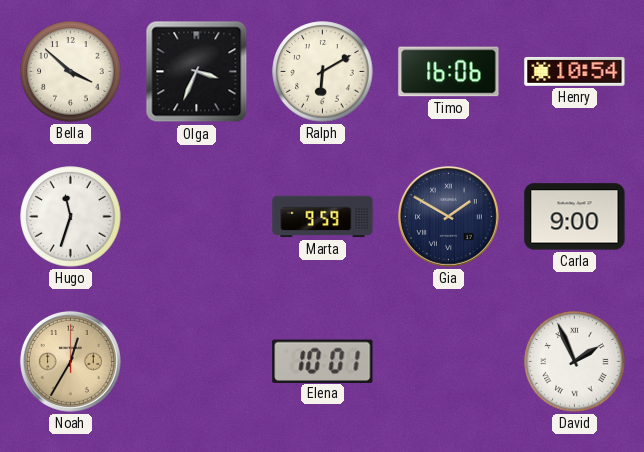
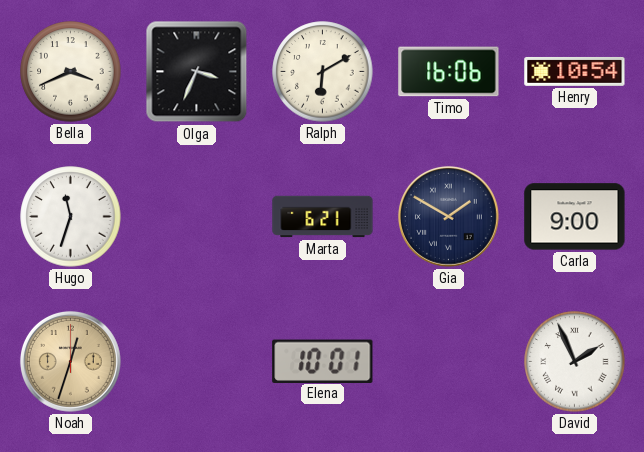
Bella: 3:52 -> 3:41 (71, 72)
Marta: 9:59 -> 6:21 (323, 217)
Noah: 12:35 -> 12:33 (70, 361)
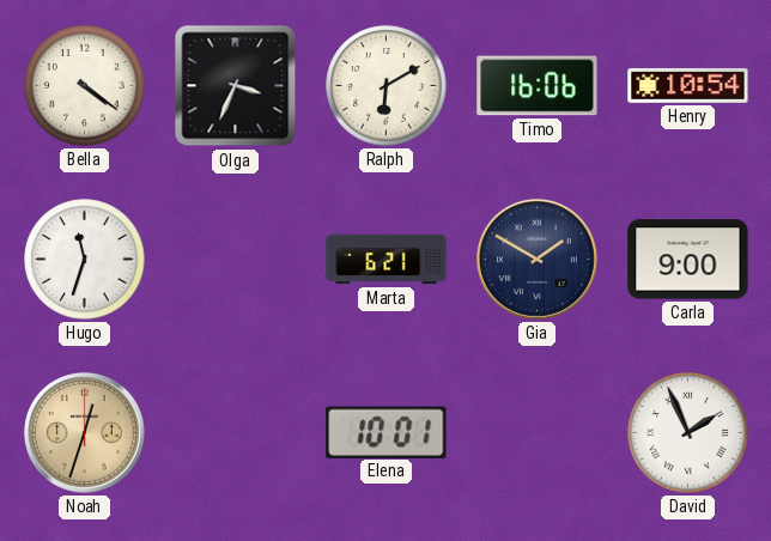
Bella: 3:41 -> 4:21 (85, 86)
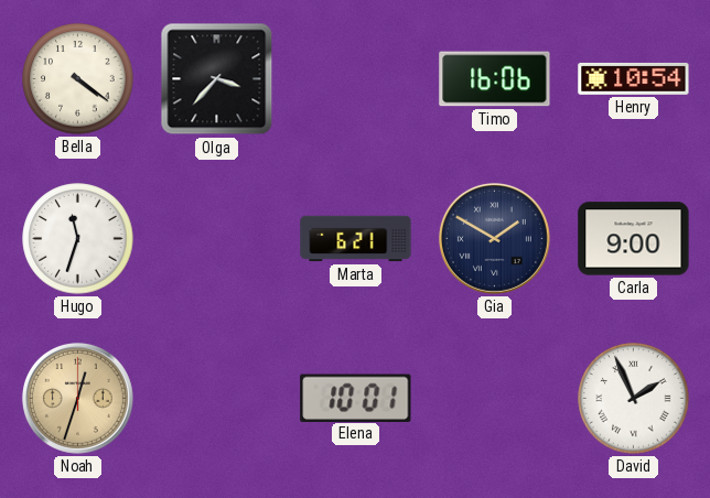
Olga: 3:34 -> 3:37 (217, 79)
Ralph: 6:10 -> none (387, 86)
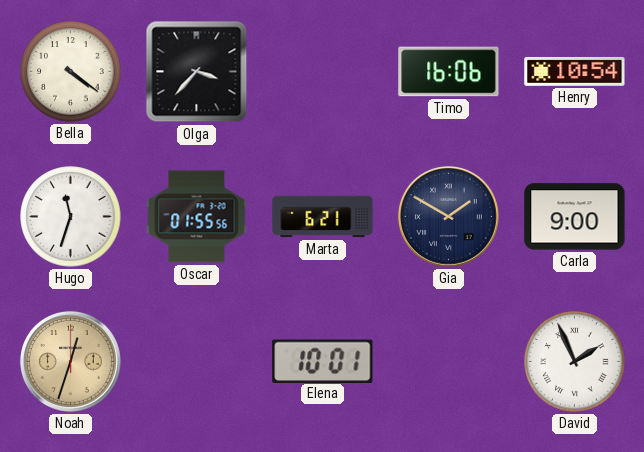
Oscar: none -> 01:55 (197, 217)
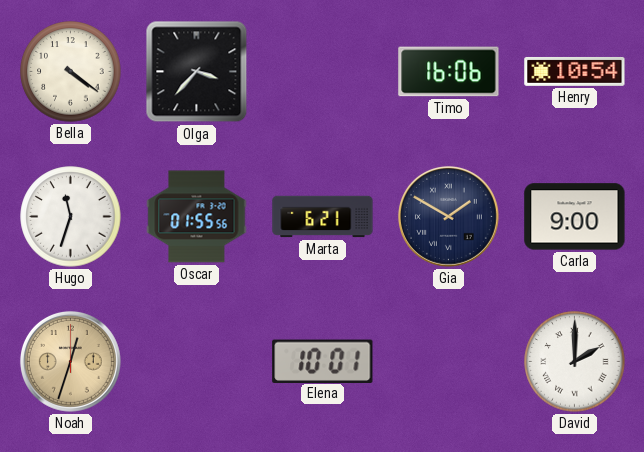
David: 1:56 -> 2:00 (575, 362)
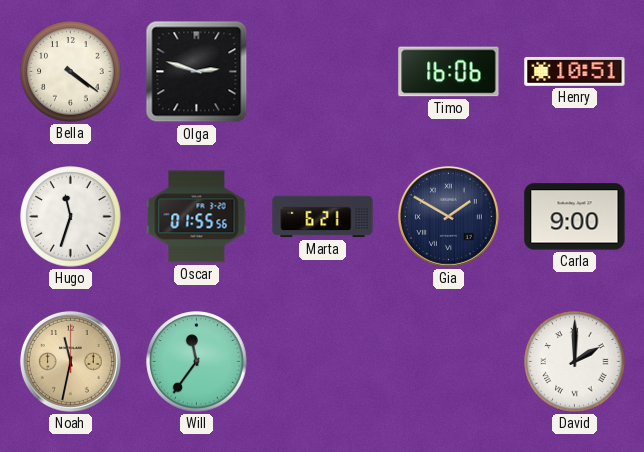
Olga: 3:37 -> 2:48 (197, 72)
Henry: 10:54 -> 10:51 (575, 71)
Noah: 12:33 -> 11:32 (70, 361)
Will: none -> 11:36 (197, 362)
Elena: 10:01 -> none (323, 361)
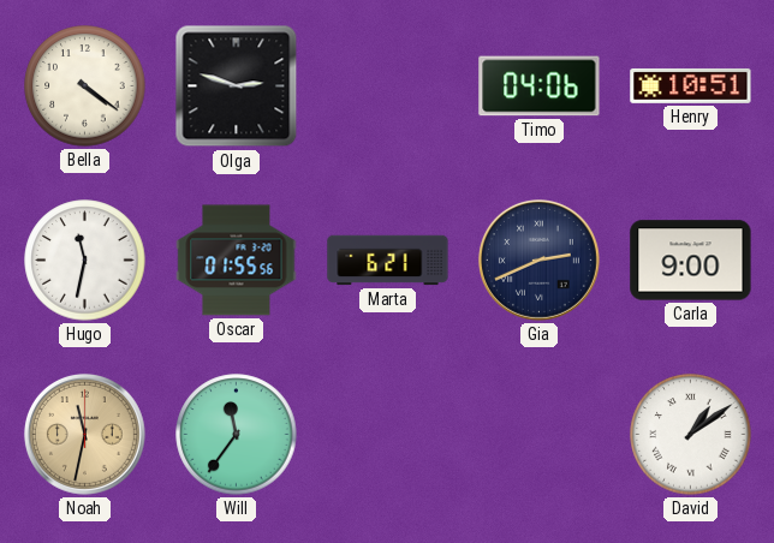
Timo: 16:06 -> 04:06 (540, 86)
Hugo: 11:33 -> 11:32 (85, 261)
Gia: 1:50 -> 2:41 (538, 259)
David: 2:00 -> 1:09 (691, 435)
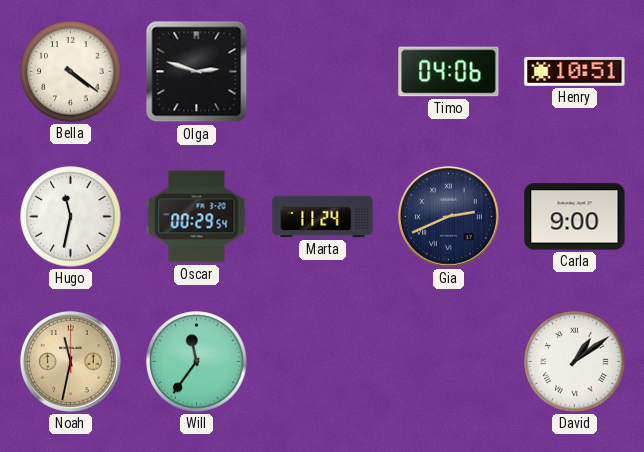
Oscar: 01:55 -> 00:29 (197, 217)
Marta: 6:21 -> 11:24 (323, 217)
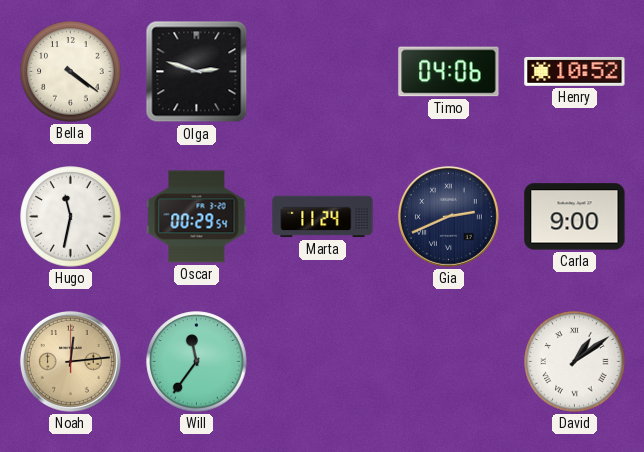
Henry: 10:51 -> 10:52 (575, 71)
Noah: 11:32 -> 12:14 (70, 361)
